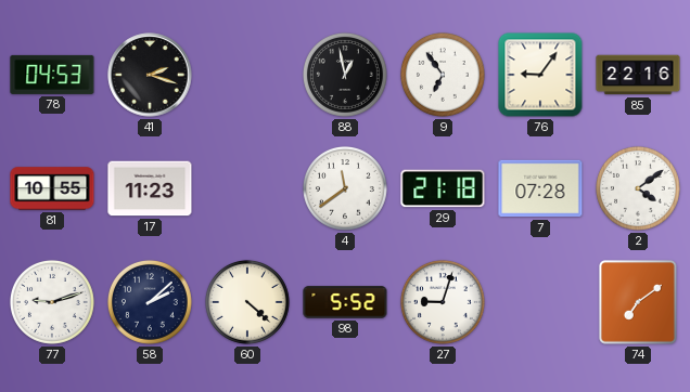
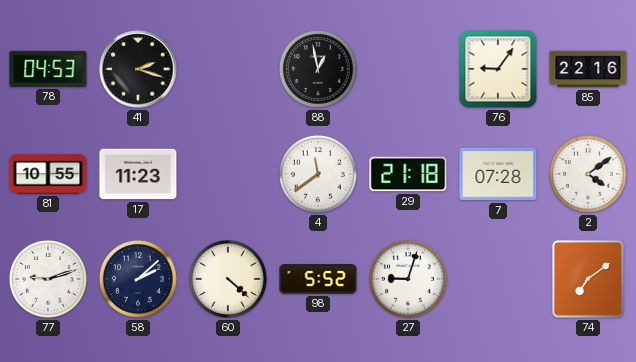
9: 6:54 -> none (443, 75)
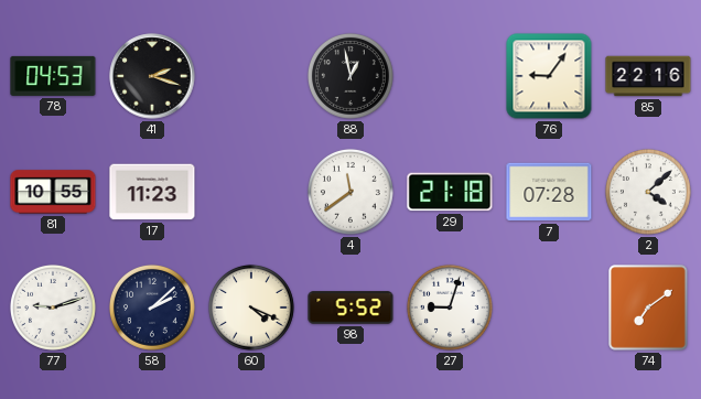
2: 4:09 -> 4:08 (648, 192)
60: 4:22 -> 4:19 (251, 308)
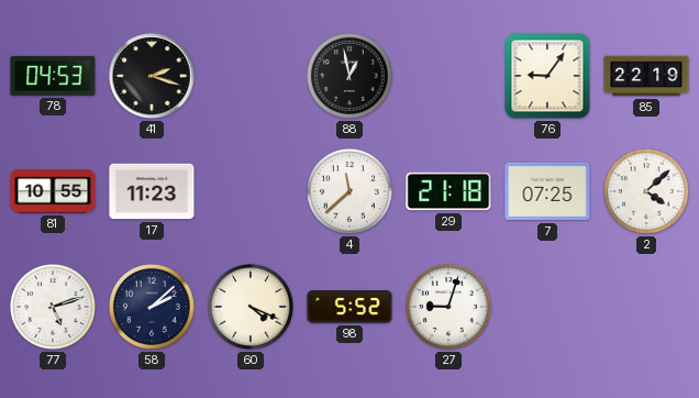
85: 22:16 -> 22:19 (646, 76)
4: 11:39 -> 11:38 (349, 191)
7: 07:28 -> 07:25 (547, 191)
77: 9:12 -> 5:12 (53, 307)
74: 7:09 -> none (648, 308)
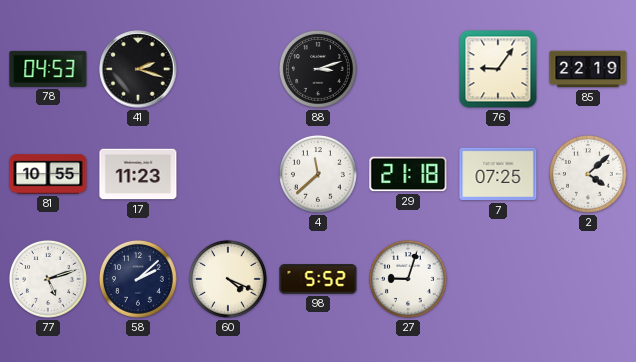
88: 12:58 -> 3:12 (318, 69)
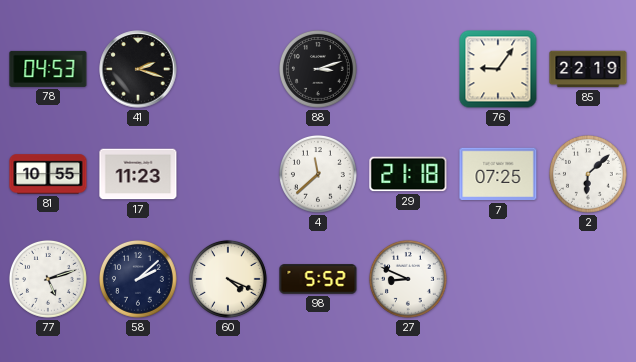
2: 4:08 -> 6:08 (588, 174)
27: 9:03 -> 8:49 (408, 279)
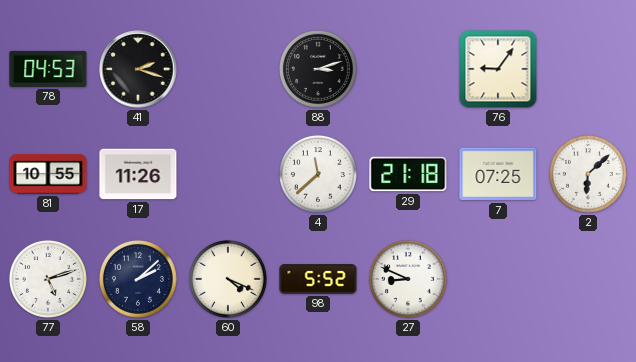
85: 22:19 -> none (588, 69)
17: 11:23 -> 11:26 (138, 174)
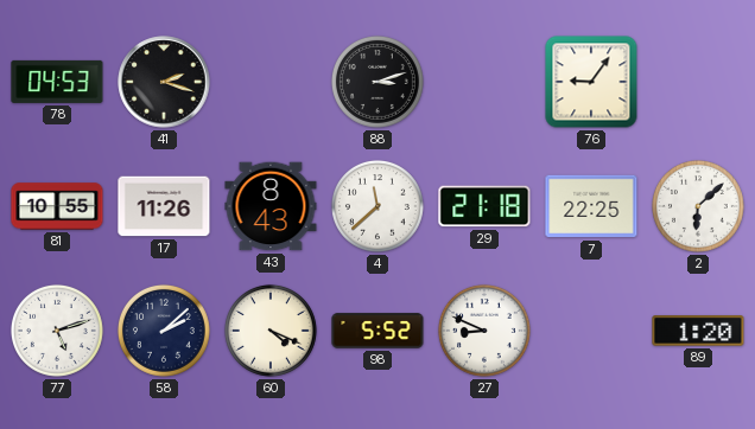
43: none -> 8:43 (271, 206)
7: 07:25 -> 22:25 (591, 206)
89: none -> 1:20 (698, 331)
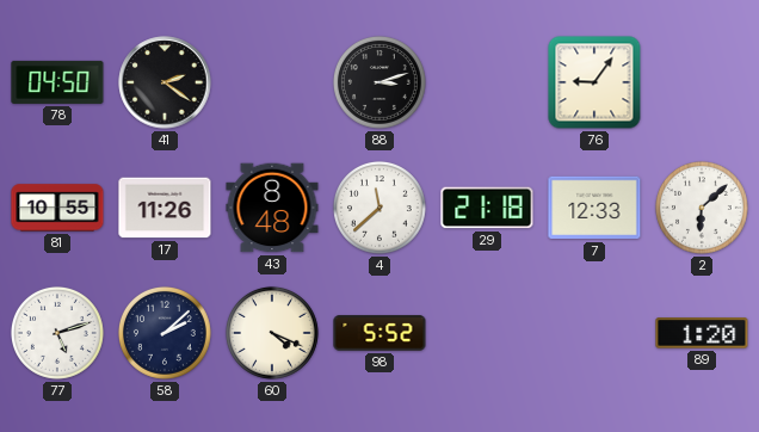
78: 04:53 -> 04:50 (57, 82)
41: 2:18 -> 2:21 (165, 82)
43: 8:43 -> 8:48 (272, 208)
7: 22:25 -> 12:33 (594, 208)
27: 8:49 -> none (484, 331)
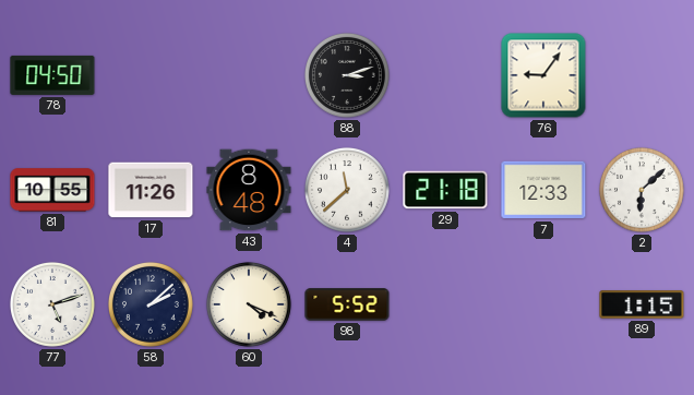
41: 2:21 -> none (165, 82)
89: 1:20 -> 1:15 (642, 304)
